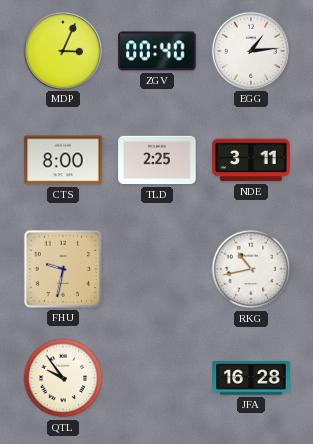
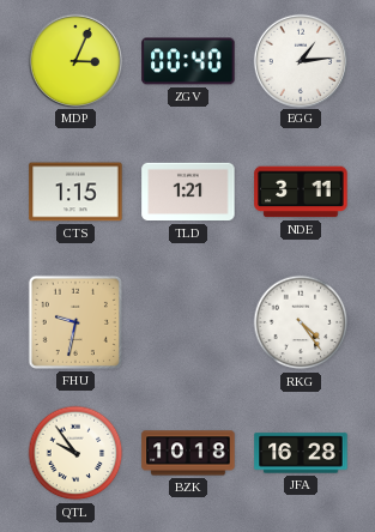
CTS: 8:00 -> 1:15 (75, 192)
TLD: 2:25 -> 1:21 (188, 192)
RKG: 10:43 -> 4:24 (301, 322)
BZK: none -> 10:18 (188, 453)
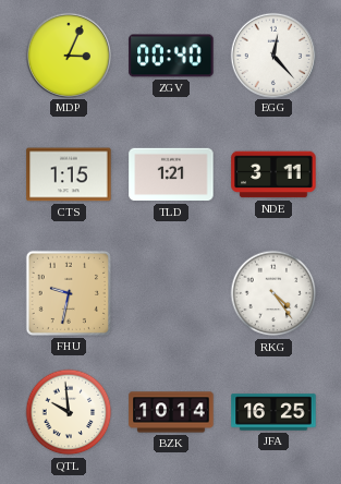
EGG: 1:14 -> 12:23 (272, 55)
QTL: 9:54 -> 9:59 (69, 412)
BZK: 10:18 -> 10:14 (171, 412)
JFA: 16:28 -> 16:25 (273, 412)
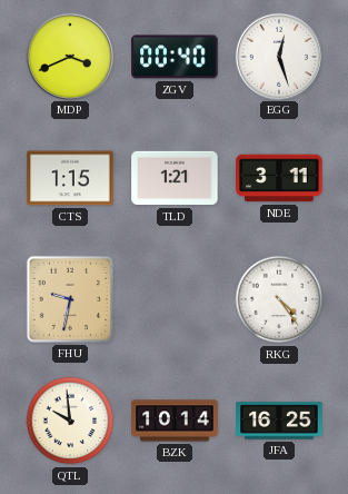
MDP: 3:04 -> 3:41 (69, 56)
EGG: 12:23 -> 12:27 (278, 56)
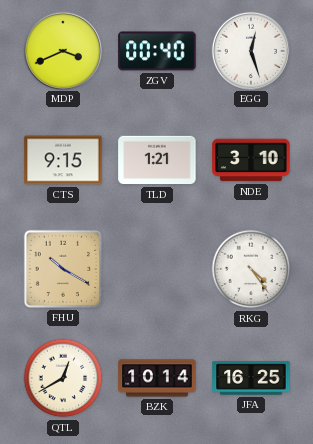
CTS: 1:15 -> 9:15 (63, 160)
NDE: 3:11 -> 3:10 (251, 160)
FHU: 9:32 -> 10:20 (63, 269)
QTL: 9:59 -> 12:40 (63, 378)
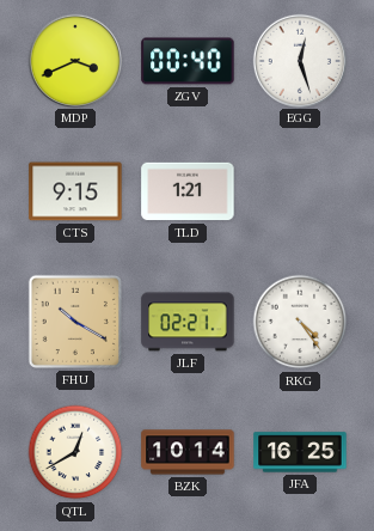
NDE: 3:10 -> none (251, 160)
JLF: none -> 02:21 (188, 322)
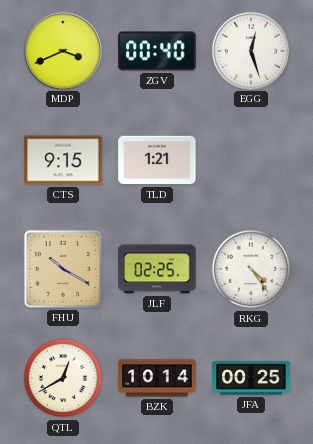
JLF: 02:21 -> 02:25 (157, 269)
JFA: 16:25 -> 00:25 (251, 378)
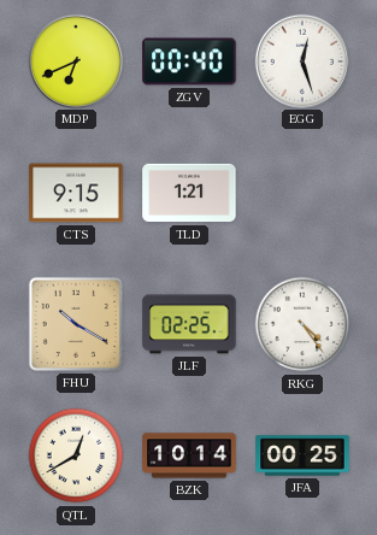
MDP: 3:41 -> 6:41 (75, 60)
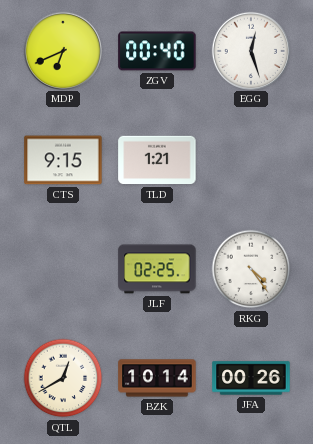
FHU: 10:20 -> none (76, 324)
JFA: 00:25 -> 00:26 (251, 378)
